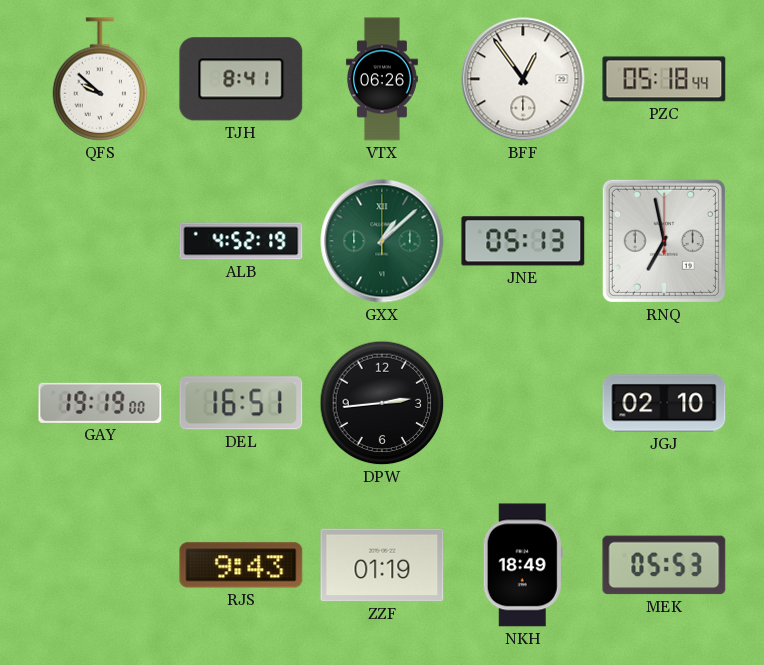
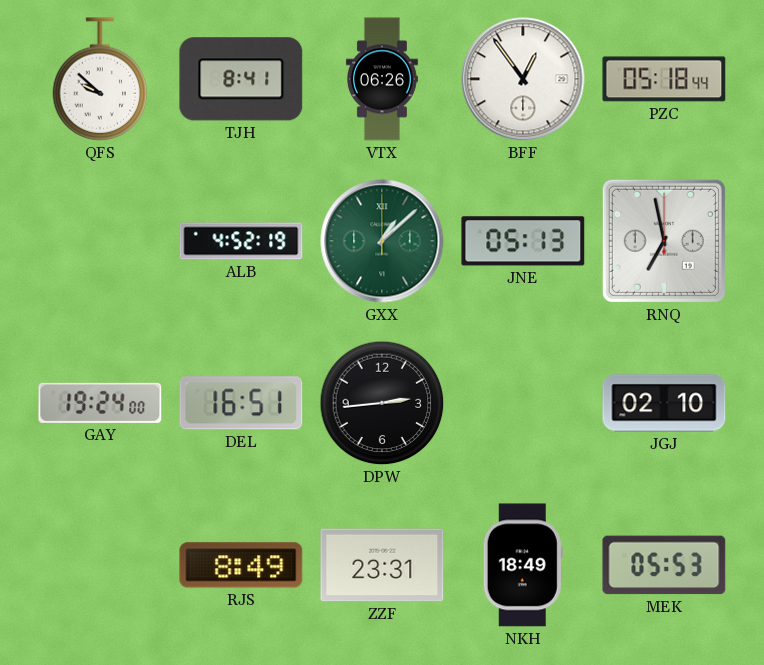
GAY: 19:19 -> 19:24 (100, 403)
RJS: 9:43 -> 8:49 (241, 565)
ZZF: 01:19 -> 23:31 (382, 565)
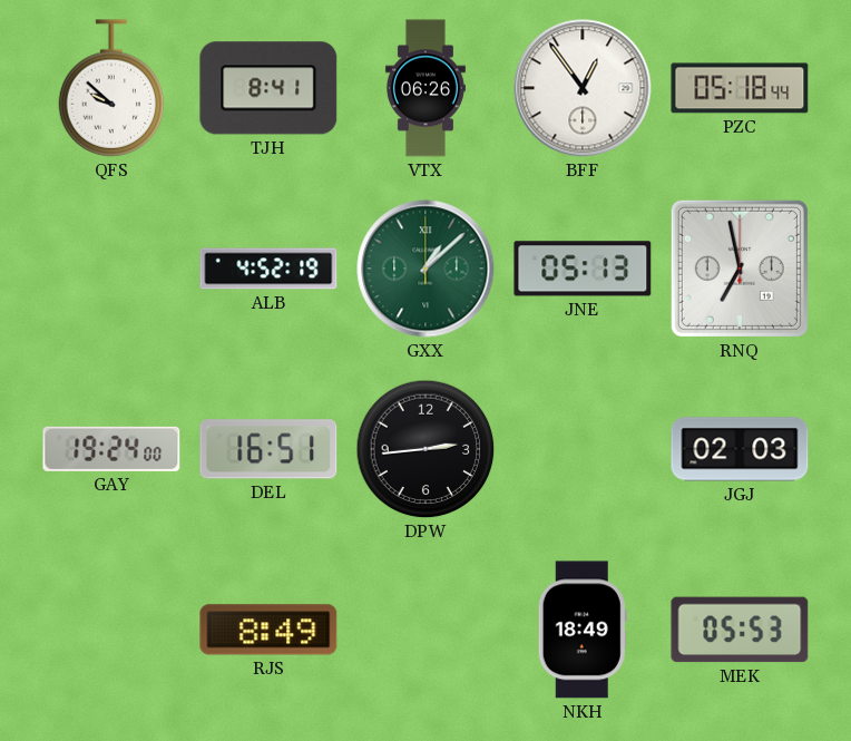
JGJ: 02:10 -> 02:03 (740, 449)
ZZF: 23:31 -> none (382, 565)
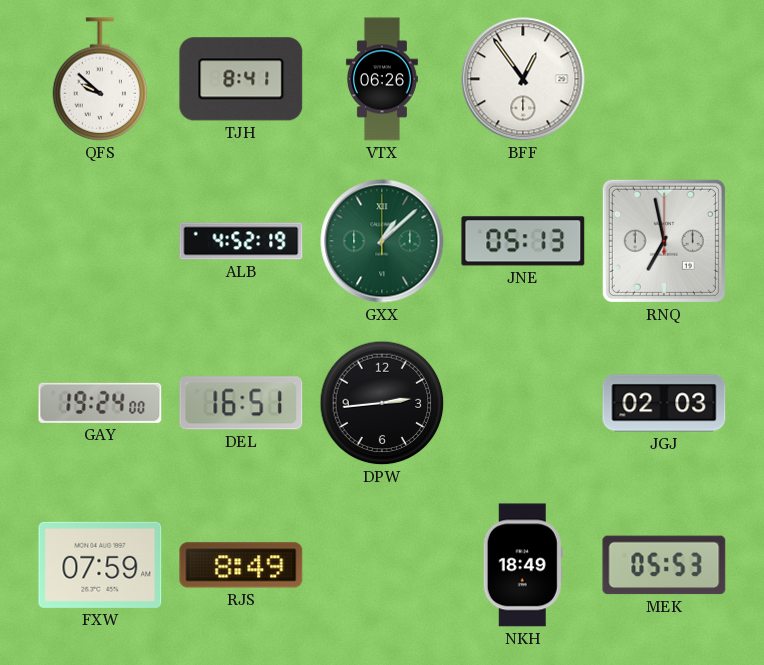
PZC: 05:18 -> none (740, 88)
FXW: none -> 07:59 (100, 565)
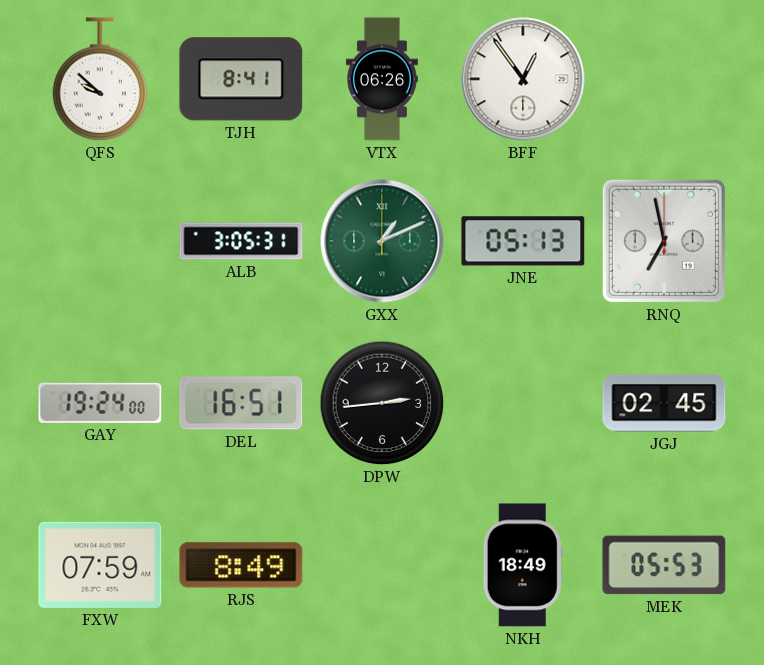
ALB: 4:52 -> 3:05 (241, 241)
GXX: 1:08 -> 1:11 (382, 241)
JGJ: 02:03 -> 02:45 (664, 403)
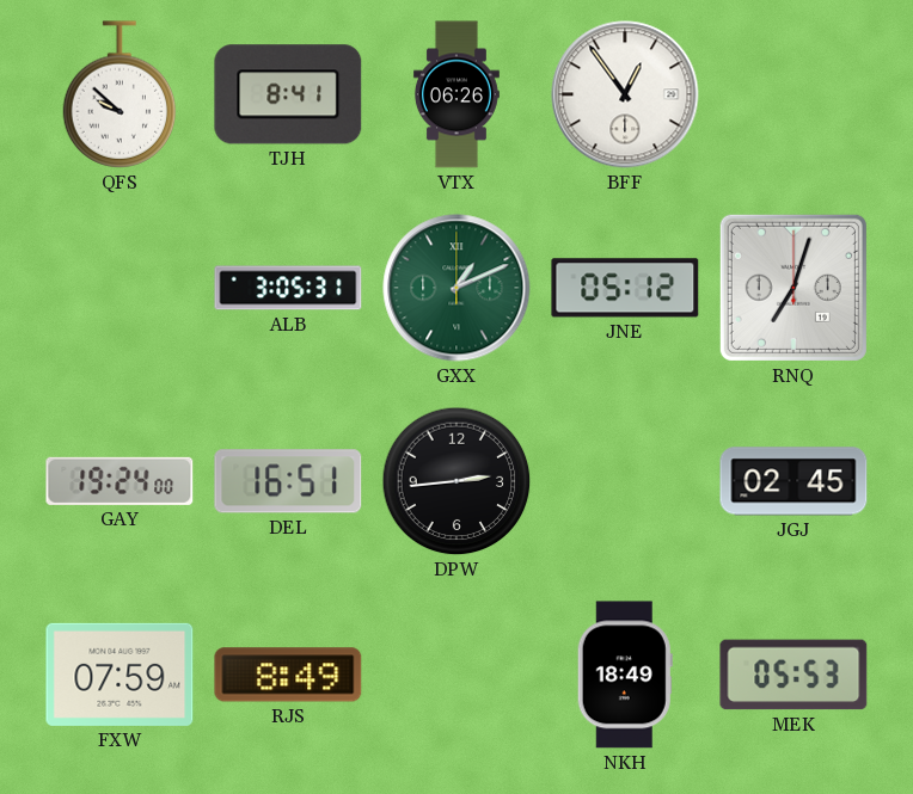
JNE: 05:13 -> 05:12 (625, 288)
RNQ: 6:58 -> 7:03 (793, 288)
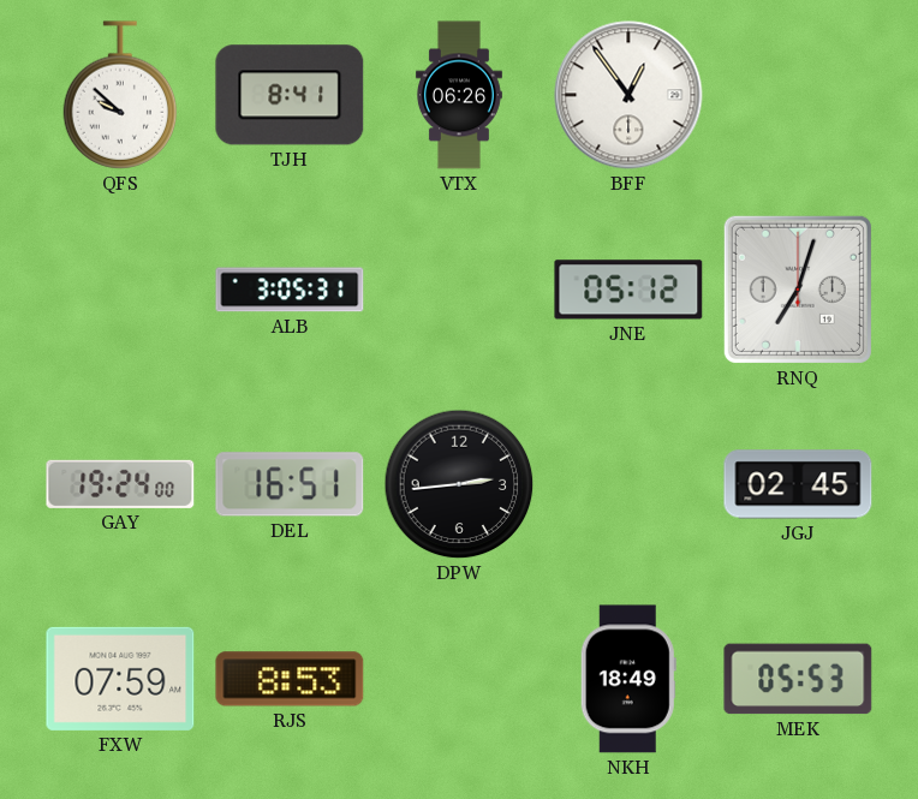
GXX: 1:11 -> none (456, 288)
RJS: 8:49 -> 8:53 (290, 679)
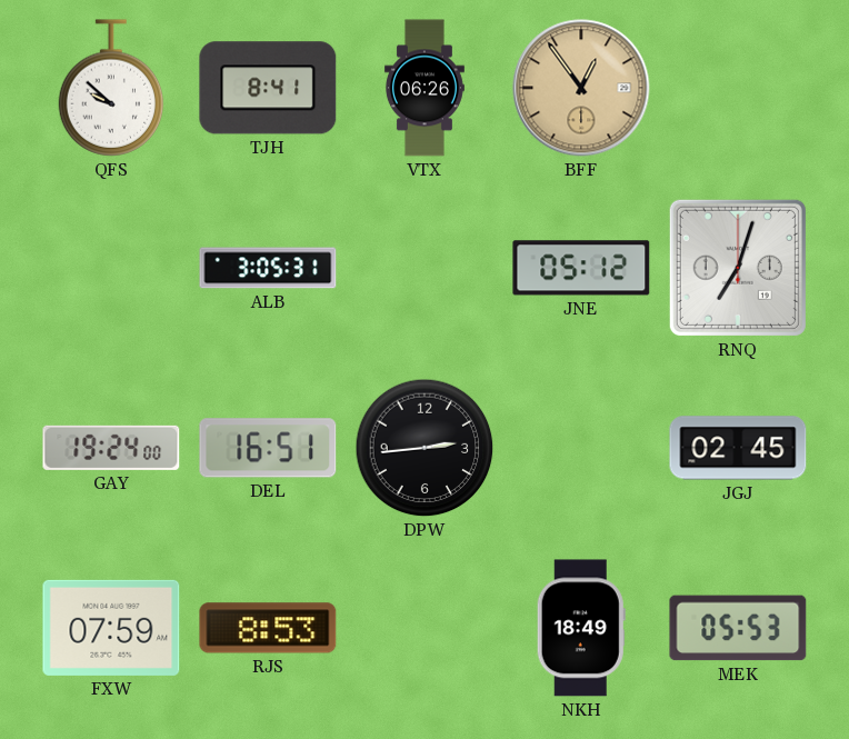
BFF dial: white -> champagne (581, 88)
